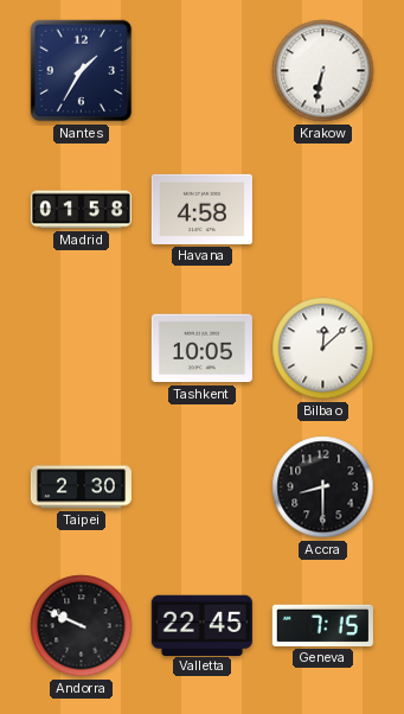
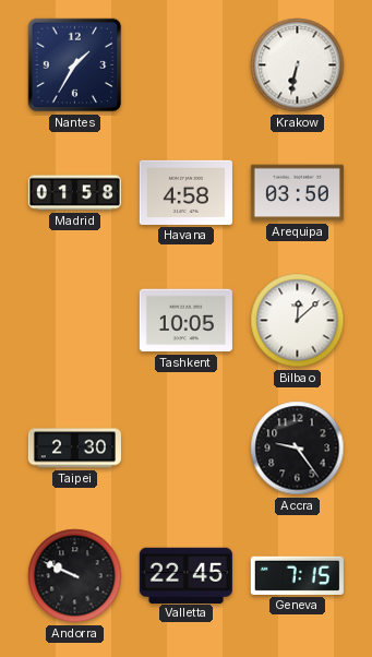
Arequipa: none -> 03:50 (297, 193)
Accra: 8:30 -> 9:24 (298, 449)
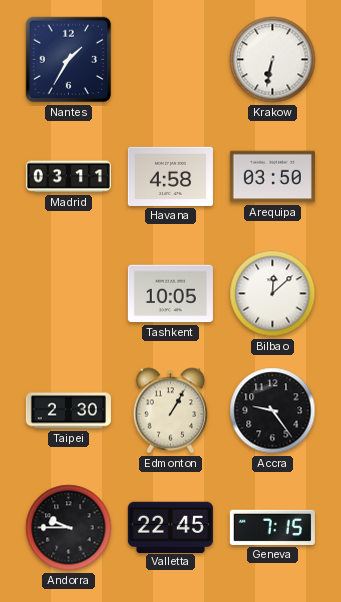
Madrid: 01:58 -> 03:11 (68, 177)
Edmonton: none -> 1:05 (171, 411)
Andorra: 9:49 -> 9:45 (69, 528)
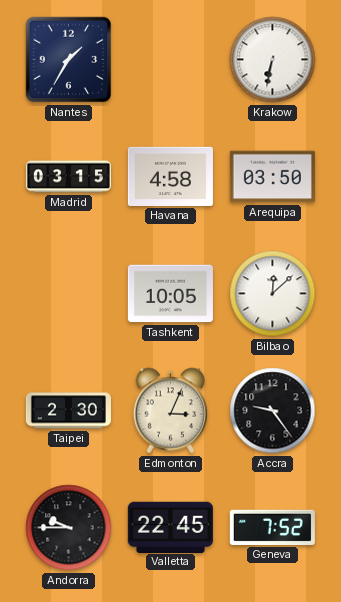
Madrid: 03:11 -> 03:15 (68, 177)
Edmonton: 1:05 -> 3:04 (171, 411)
Geneva: 7:15 -> 7:52 (272, 527)
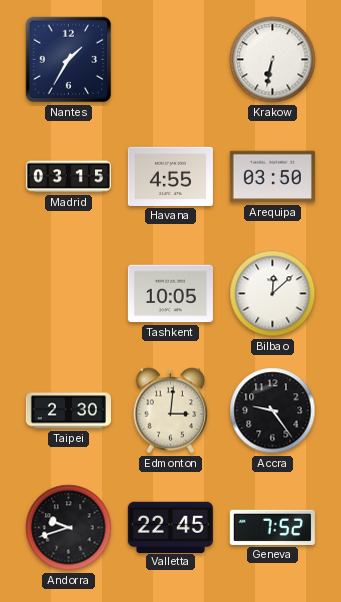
Havana: 4:58 -> 4:55 (170, 176)
Edmonton: 3:04 -> 3:01 (171, 411)
Andorra: 9:45 -> 9:42 (69, 528)
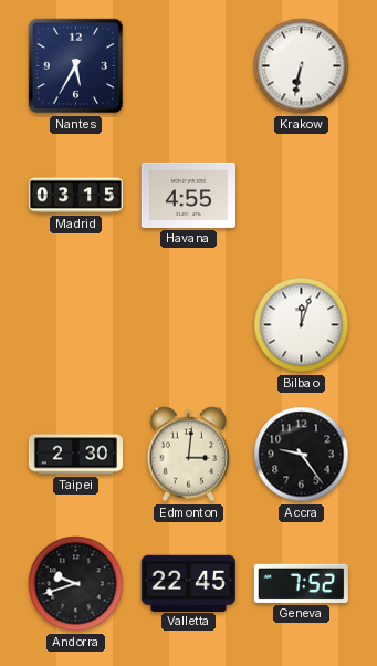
Nantes: 1:35 -> 5:35 (76, 66)
Arequipa: 03:50 -> none (272, 177)
Tashkent: 10:05 -> none (170, 294)
Bilbao: 12:08 -> 12:03 (302, 325)
